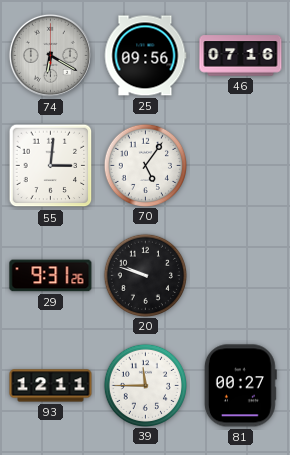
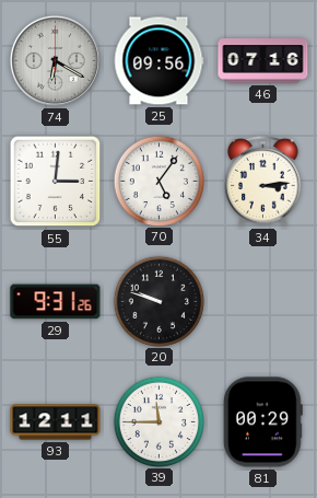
34: none -> 3:14 (263, 182)
81: 00:27 -> 00:29 (262, 422)
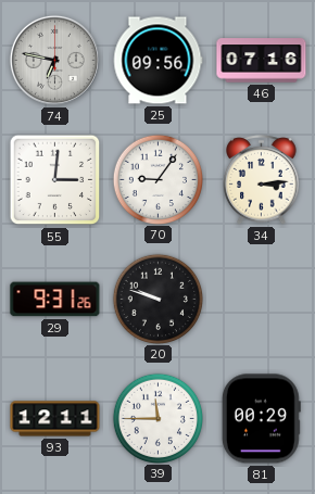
74: 6:20 -> 6:47 (54, 60)
70: 5:06 -> 9:06 (157, 179)
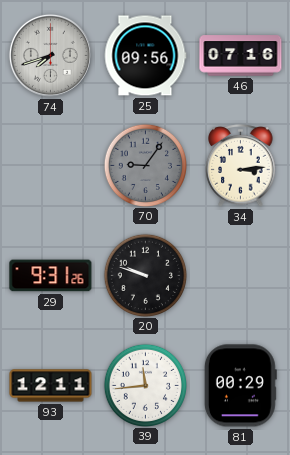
74: 6:47 -> 7:42 (50, 55)
55: 3:01 -> none (55, 180)
70 dial: white -> grey (145, 165)
39: 11:45 -> 11:44 (145, 385)
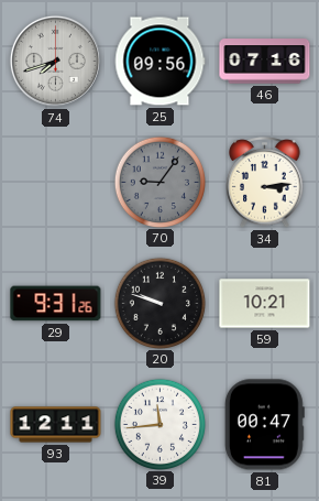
59: none -> 10:21 (265, 304)
81: 00:29 -> 00:47 (264, 425)
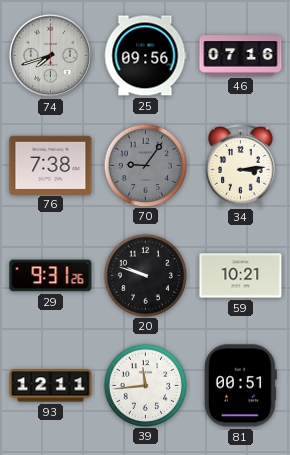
76: none -> 7:38 (51, 165)
81: 00:47 -> 00:51 (240, 386)
